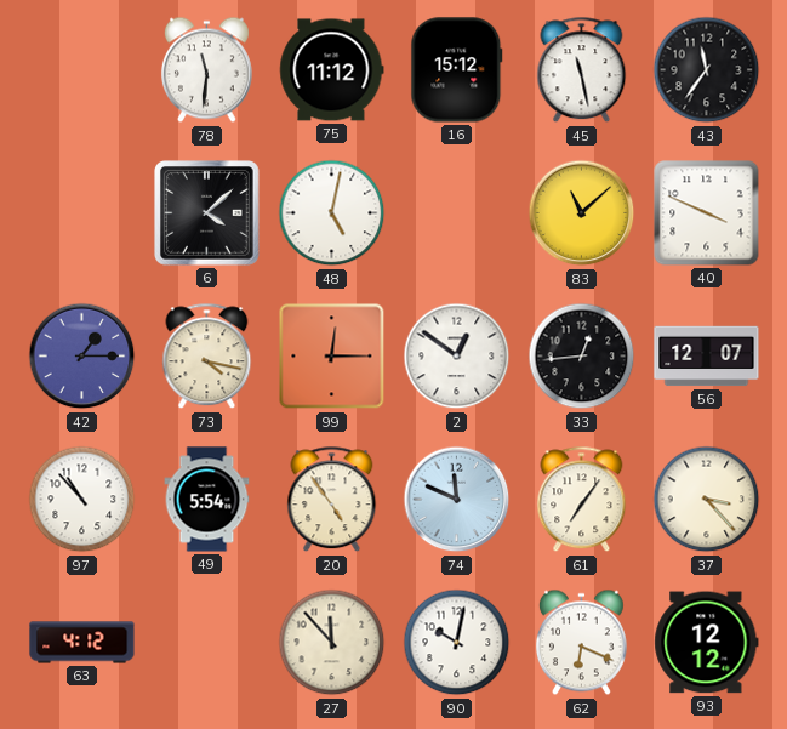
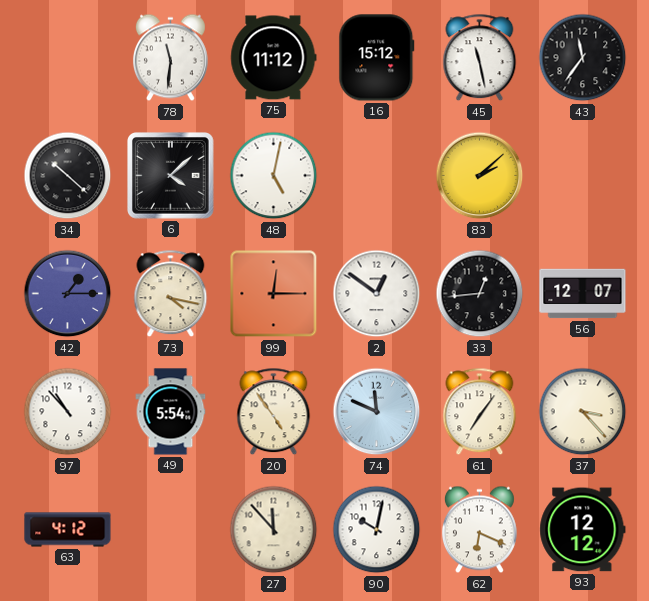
34: none -> 10:22 (68, 176)
83: 11:08 -> 2:08 (480, 176)
40: 3:49 -> none (707, 213)
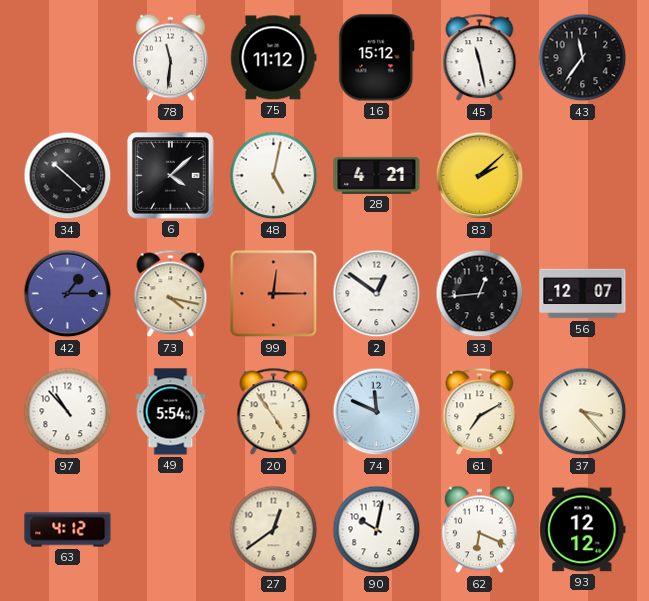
28: none -> 4:21 (377, 175)
61: 7:06 -> 7:10 (480, 412)
27: 11:53 -> 12:39 (274, 530)
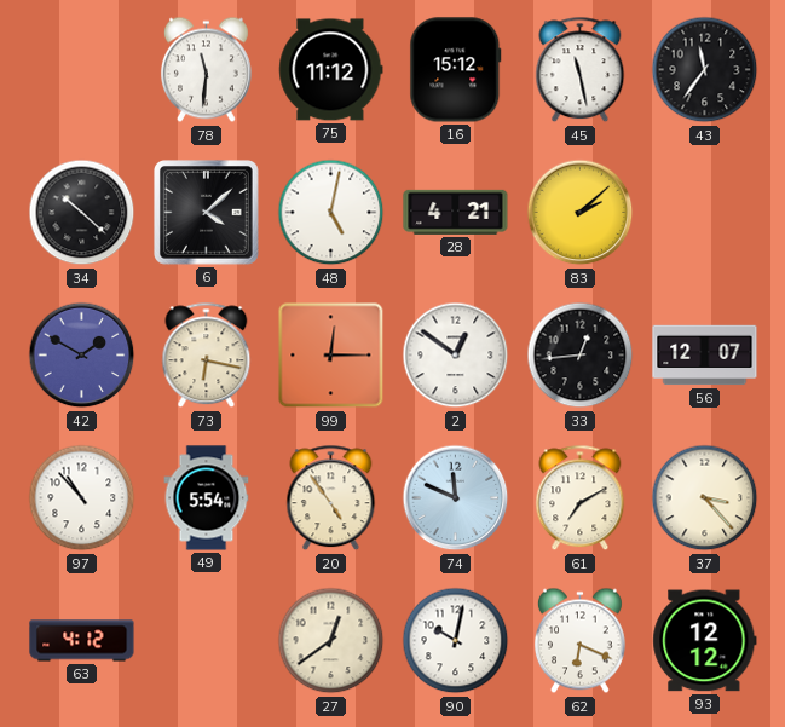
42: 1:15 -> 1:50 (82, 356)
73: 4:17 -> 6:17 (207, 356)
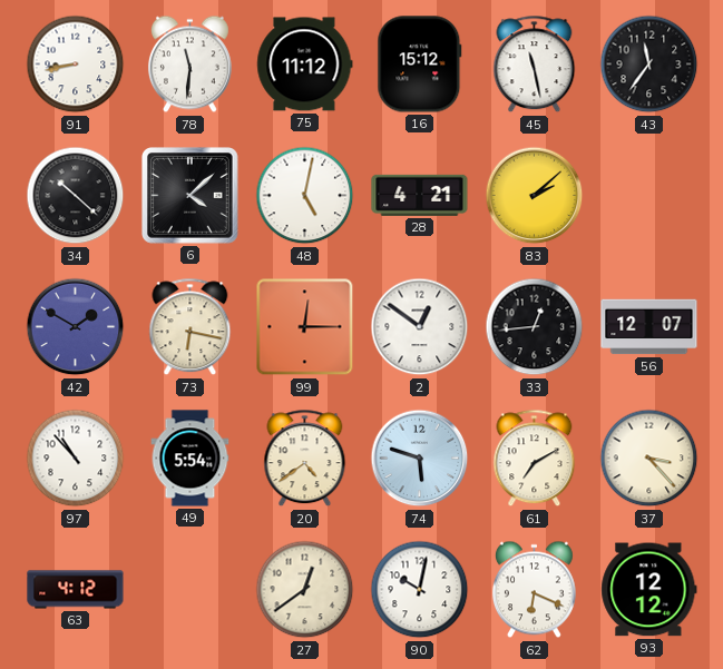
91: none -> 8:43 (76, 65)
20: 4:54 -> 4:39 (305, 459)
74: 11:49 -> 5:48 (420, 459)
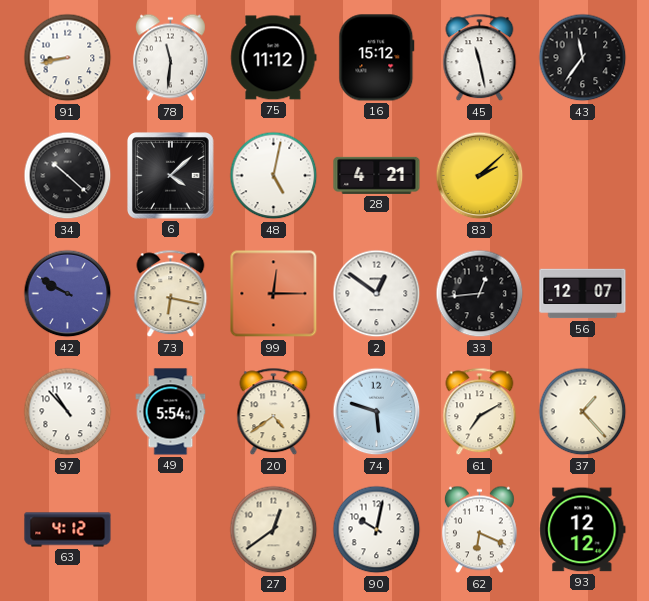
42: 1:50 -> 9:50 (68, 294)
37: 3:23 -> 1:23 (583, 412)
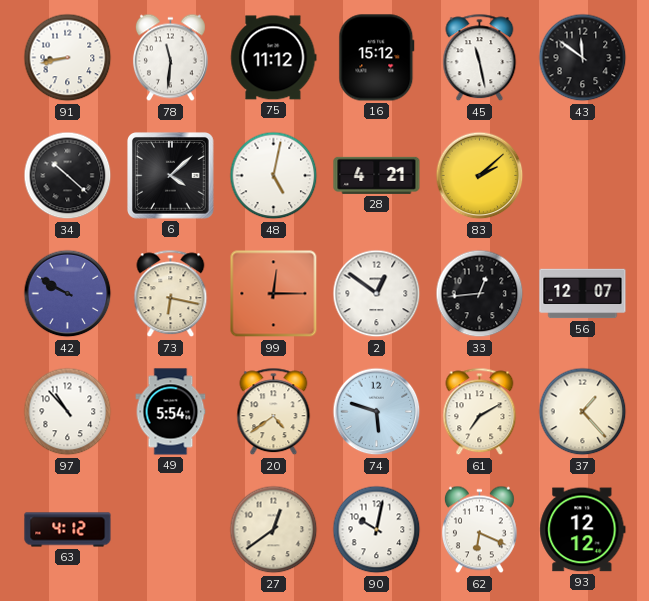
43: 11:36 -> 11:51 (583, 58)
